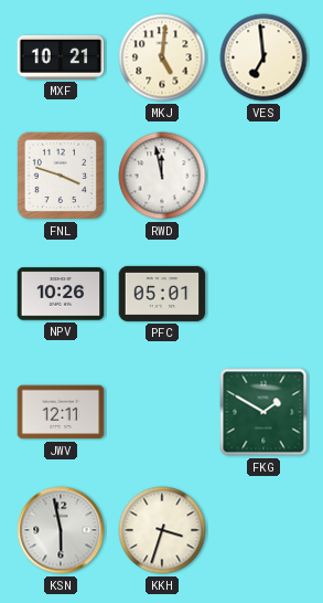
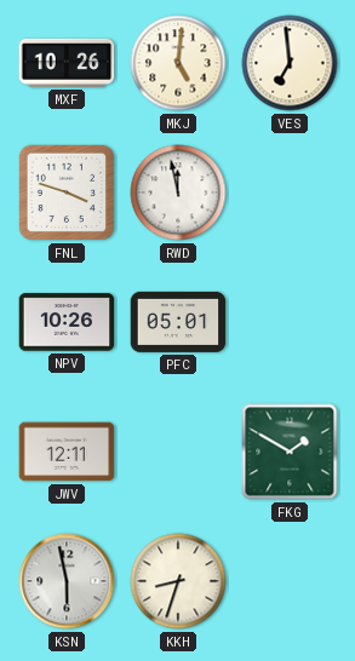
MXF: 10:21 -> 10:26 (67, 63)
KKH: 3:33 -> 8:33 (178, 581)
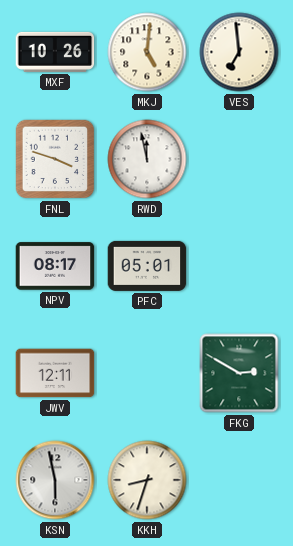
NPV: 10:26 -> 08:17 (55, 266)
FKG: 1:50 -> 2:50 (239, 373)
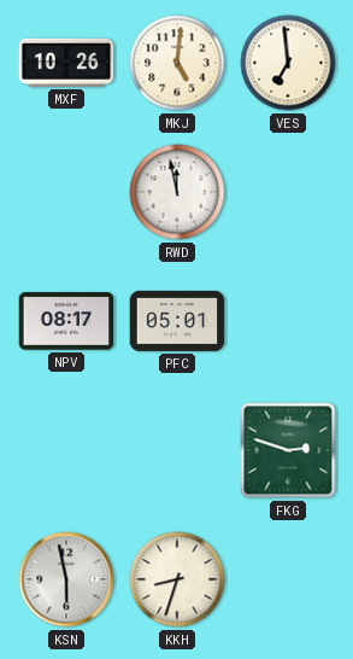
FNL: 3:48 -> none (55, 159)
JWV: 12:11 -> none (55, 373)
FKG: 2:50 -> 2:48 (288, 450)
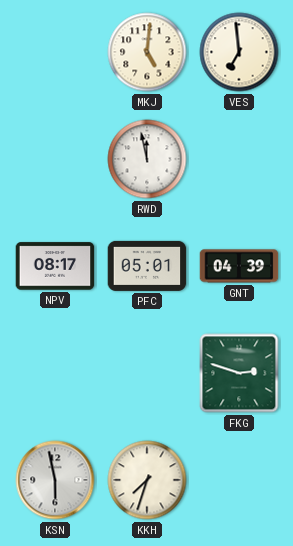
MXF: 10:26 -> none (66, 63)
GNT: none -> 04:39 (239, 266)
KKH: 8:33 -> 7:33 (147, 480)
